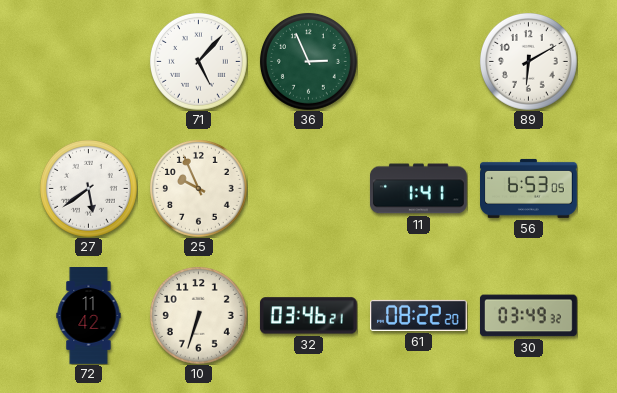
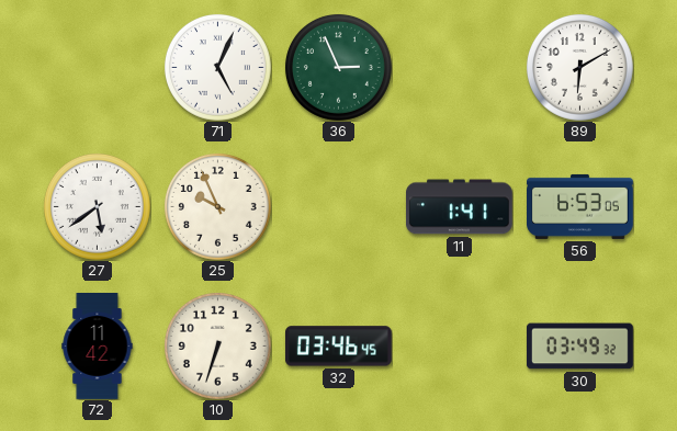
71: 5:07 -> 5:04 (217, 67)
32: 03:46:21 -> 03:46:45 (338, 347)
61: 08:22 -> none (419, 315)
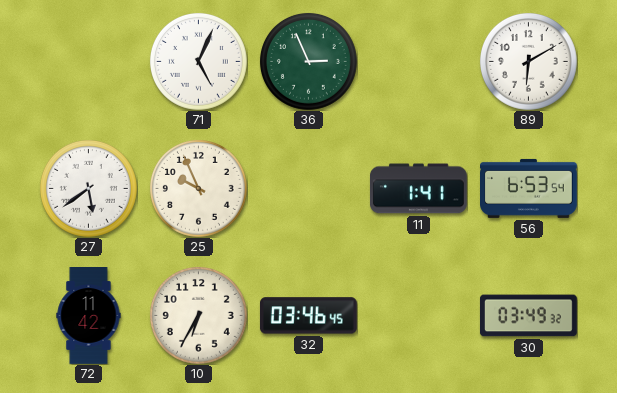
56: 6:53:05 -> 6:53:54 (529, 188)
10: 6:33 -> 6:35 (198, 315)
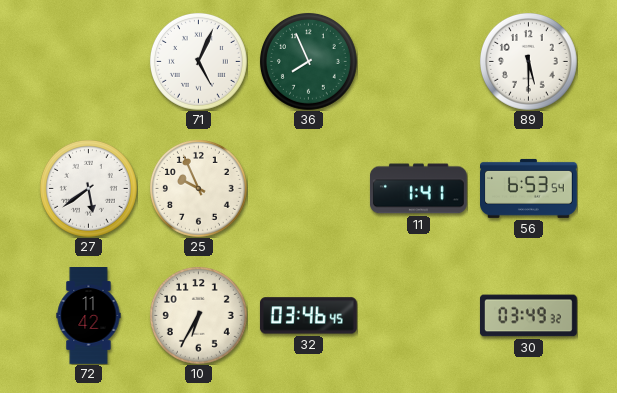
36: 2:56 -> 7:56 (308, 61)
89: 6:10 -> 5:30 (528, 61)
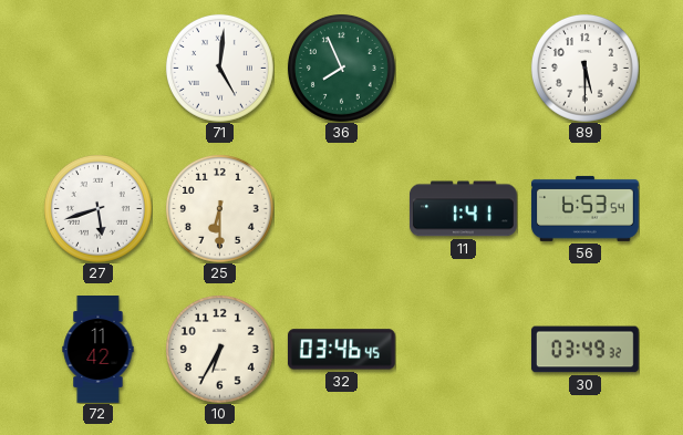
71: 5:04 -> 5:01 (219, 68)
27: 5:39 -> 5:42 (97, 208)
25: 9:56 -> 6:30 (219, 208)
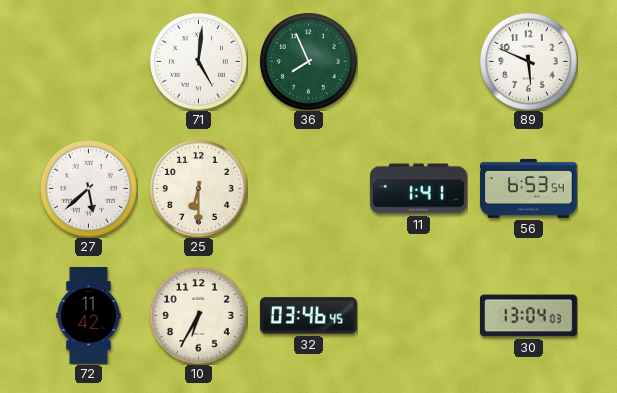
89: 5:30 -> 5:49 (528, 61)
27: 5:42 -> 5:38 (88, 188)
30: 03:49 -> 13:04 (528, 316)
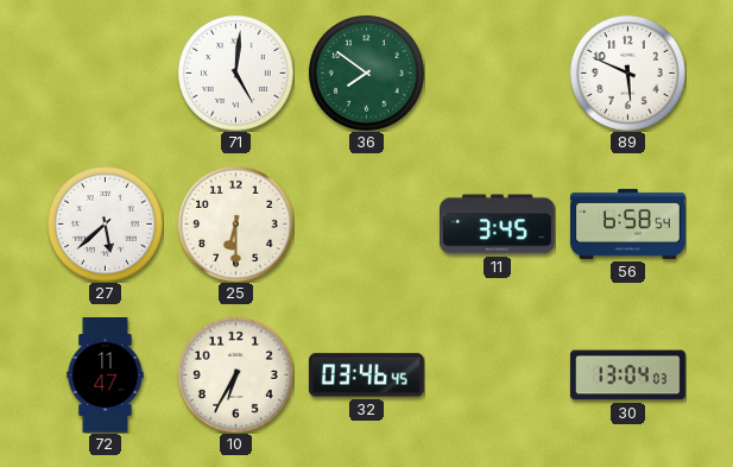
36: 7:56 -> 7:51 (366, 72)
11: 1:41 -> 3:45 (497, 225)
56: 6:53 -> 6:58 (628, 223)
72: 11:42 -> 11:47 (106, 376)
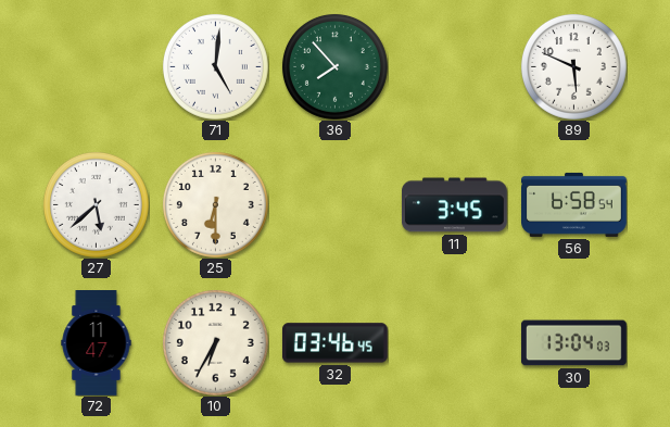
36: 7:51 -> 7:53 (334, 66)
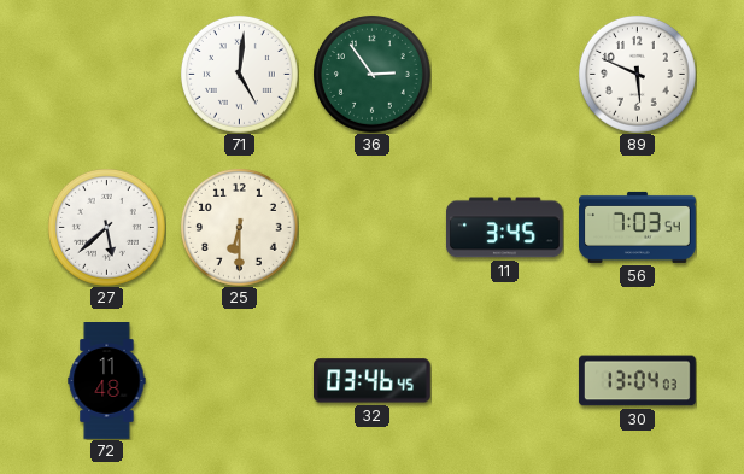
36: 7:53 -> 2:54 (371, 74)
56: 6:58 -> 7:03 (638, 227)
72: 11:47 -> 11:48 (107, 381)
10: 6:35 -> none (215, 342)
